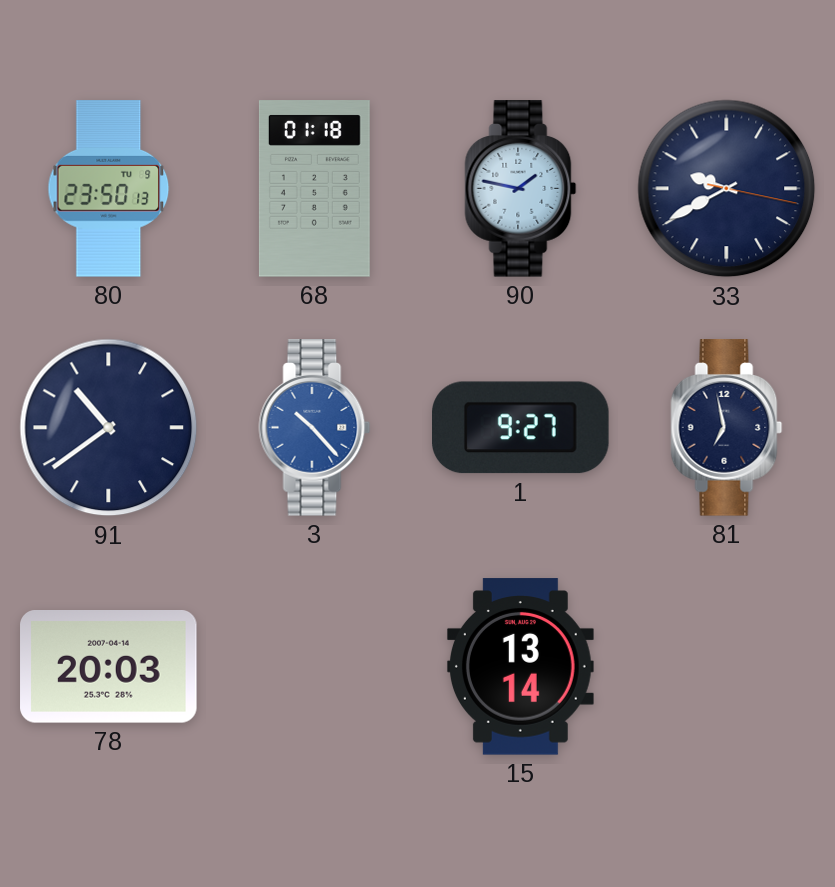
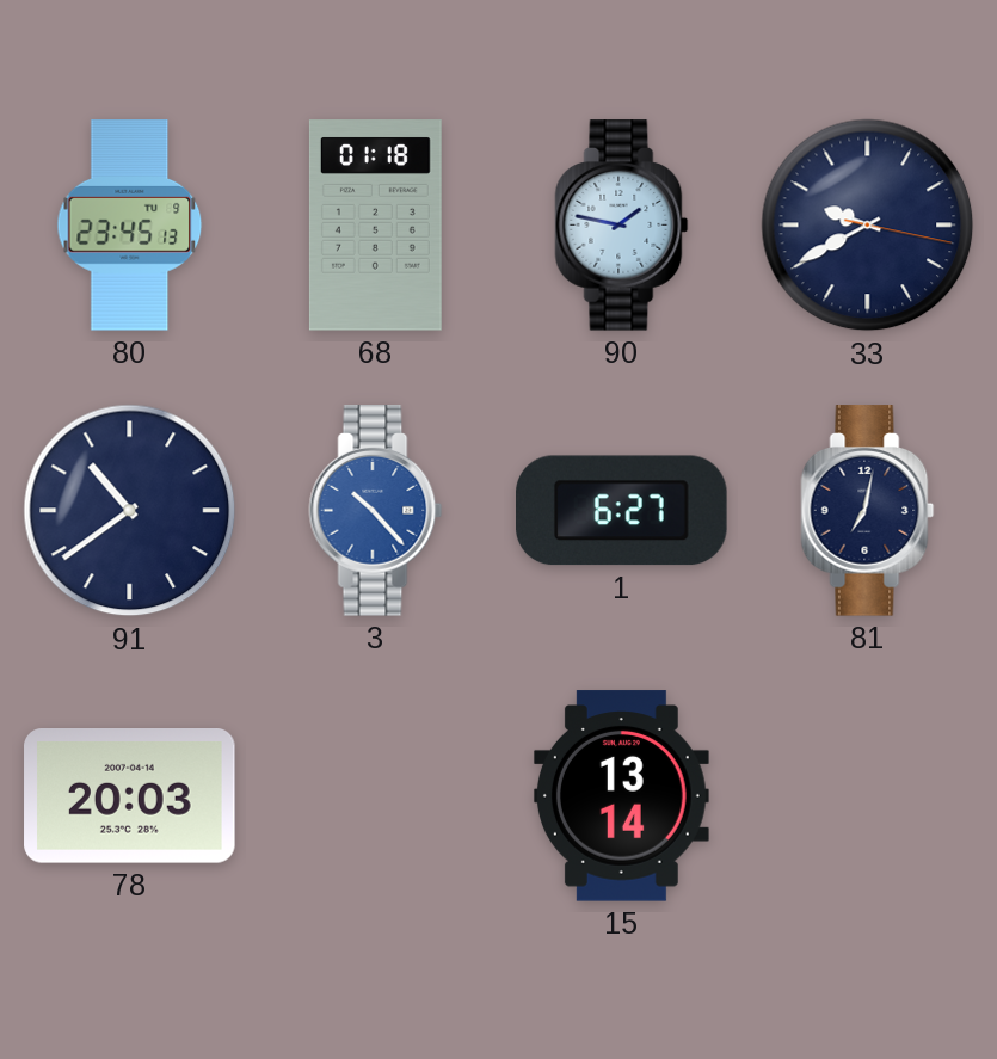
80: 23:50 -> 23:45 (130, 226)
1: 9:27 -> 6:27 (622, 511)
81: 6:58 -> 7:02 (868, 511)
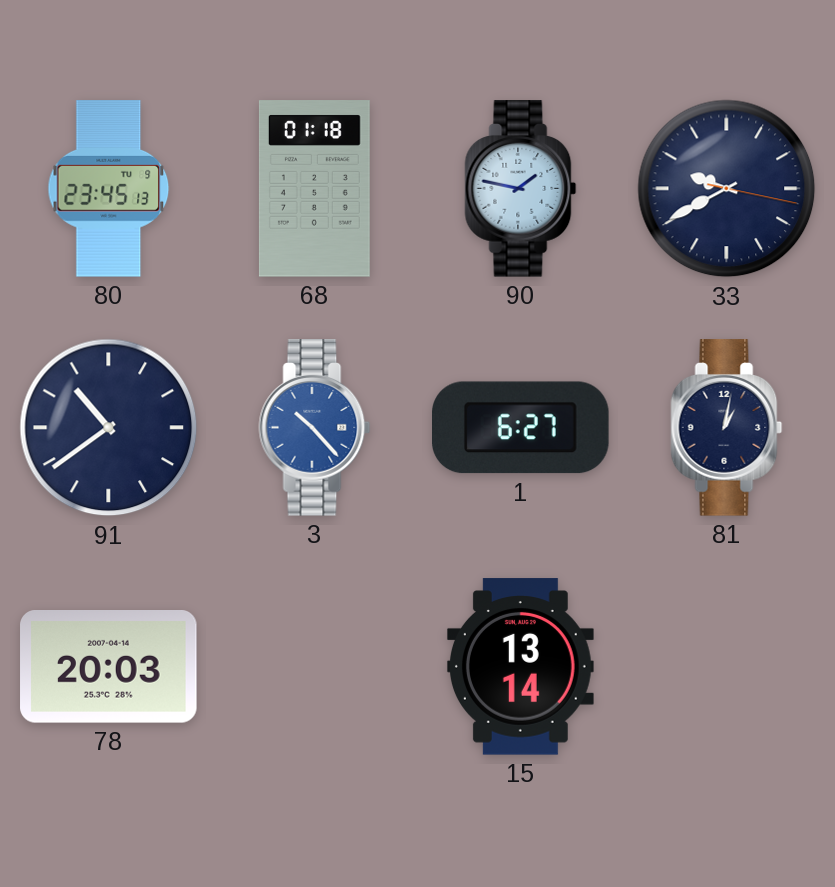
81: 7:02 -> 1:02 (727, 428)
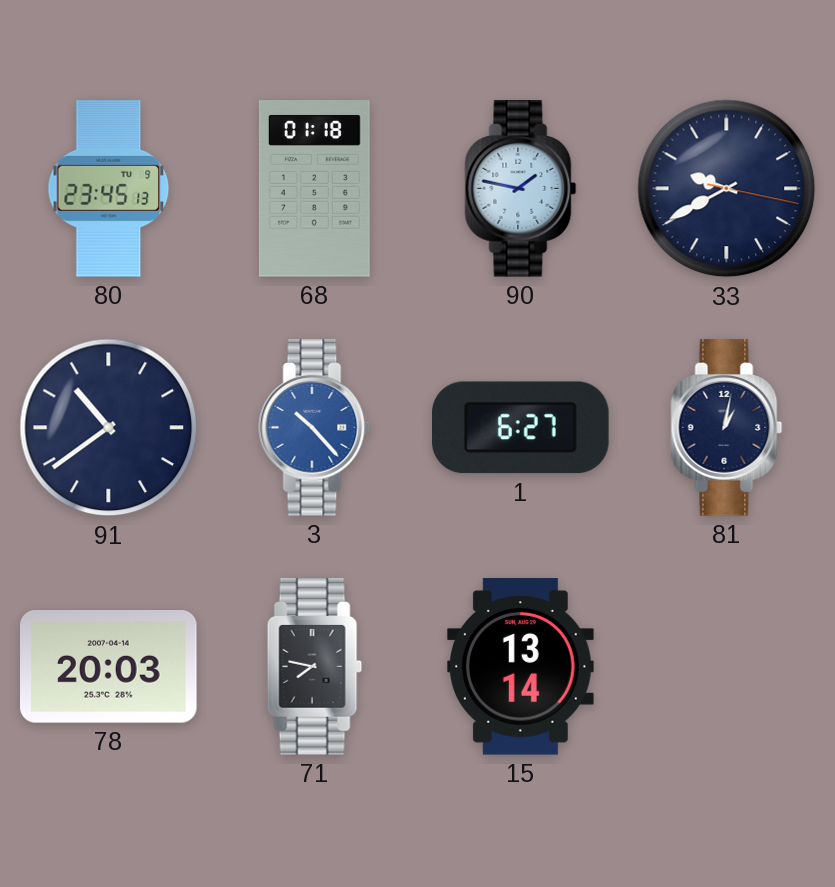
71: none -> 7:47 (314, 667)
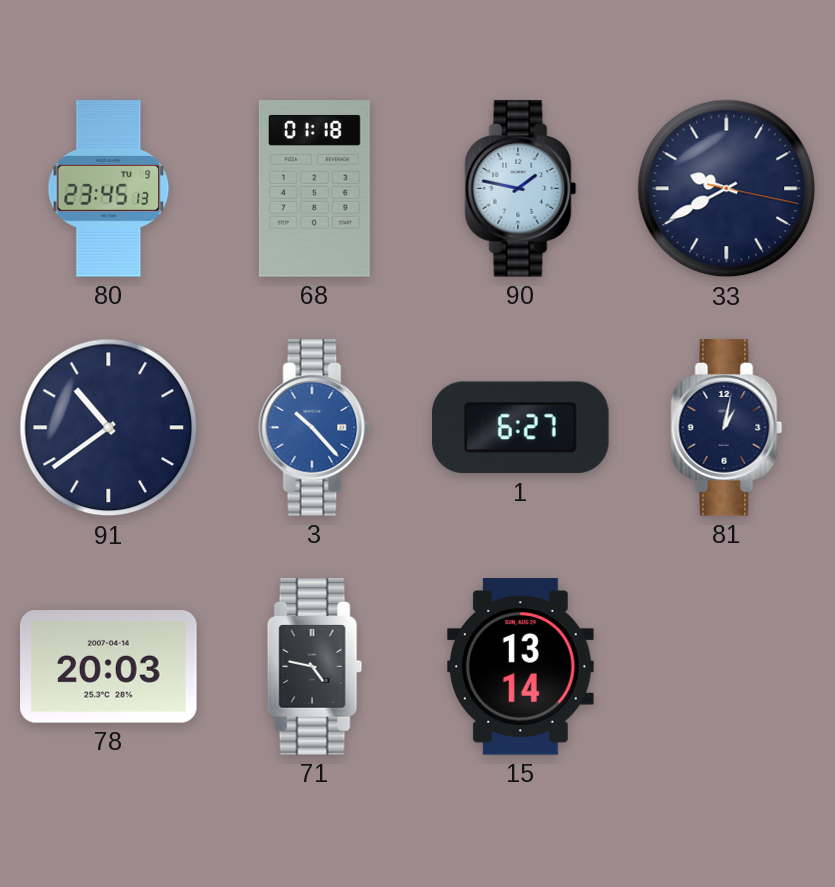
71: 7:47 -> 4:47 (314, 667)
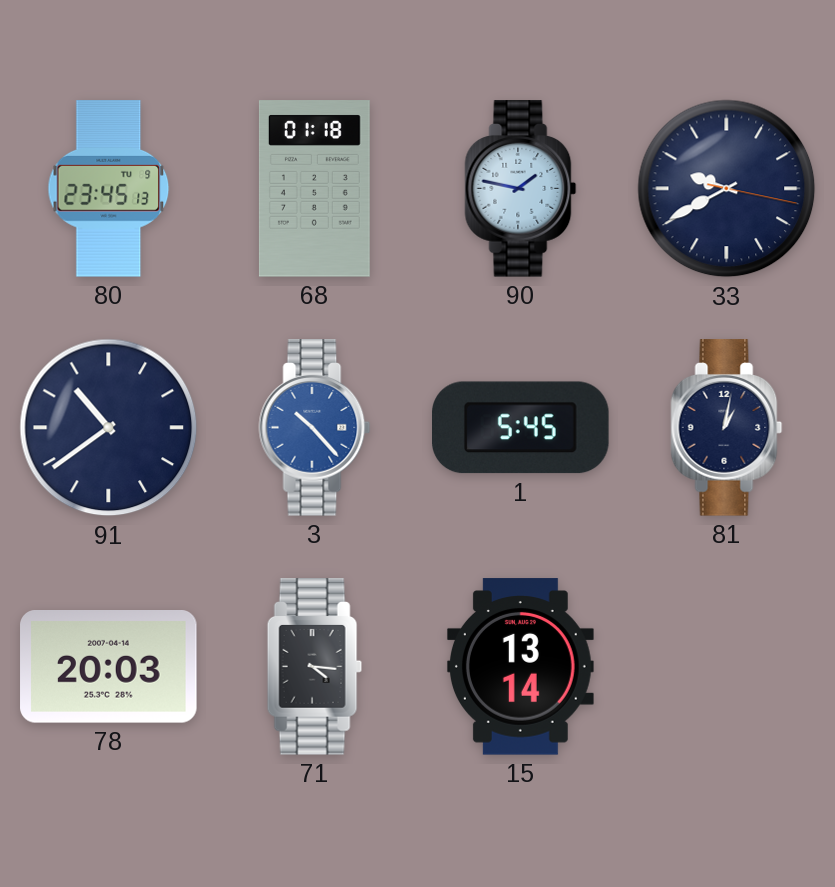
1: 6:27 -> 5:45 (521, 428)
71: 4:47 -> 4:16 (314, 667)
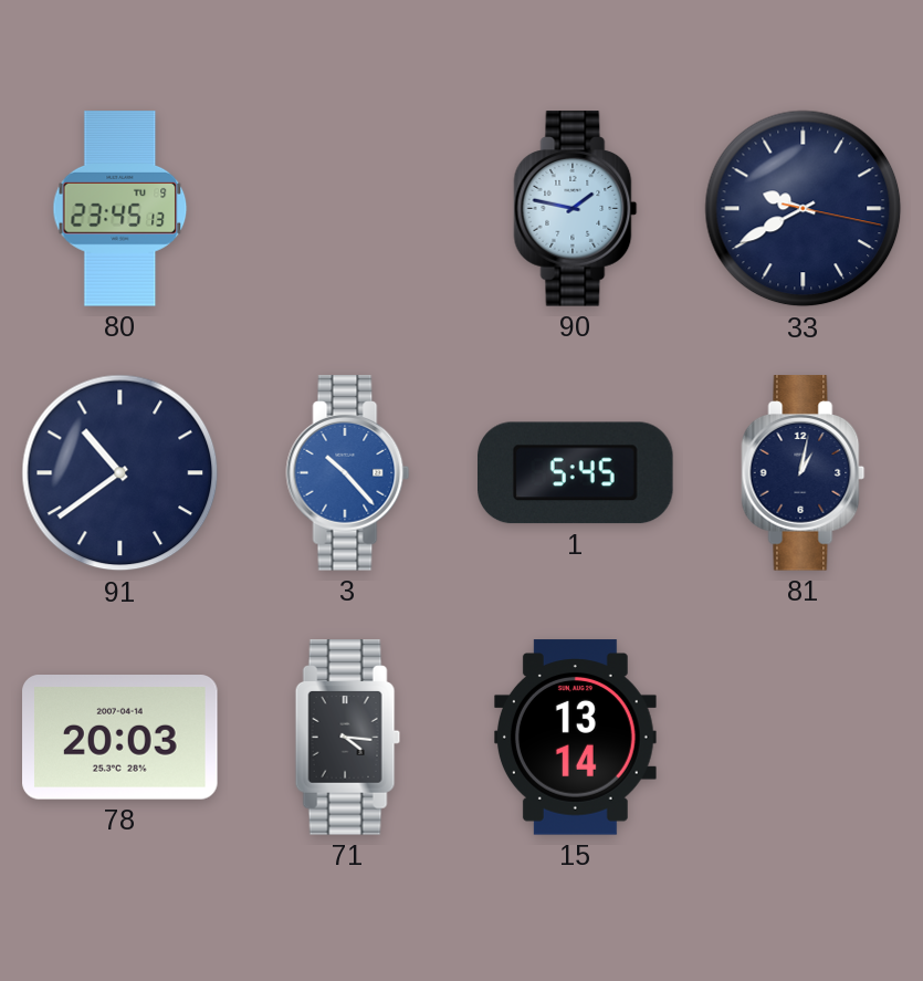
68: 01:18 -> none (314, 189)
